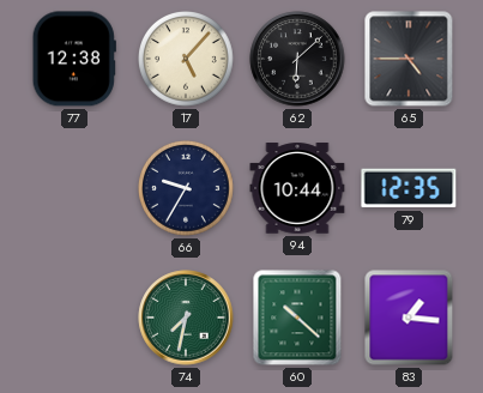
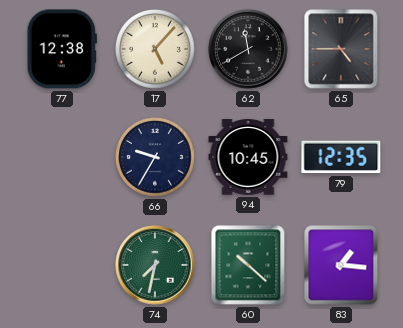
62: 6:08 -> 11:40 (248, 49)
94: 10:44 -> 10:45 (248, 157)
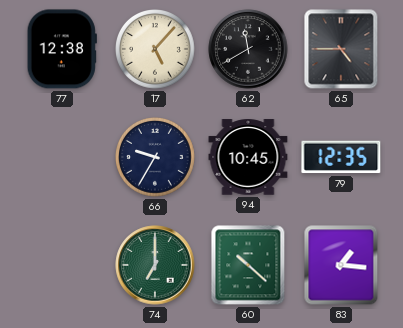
74: 7:32 -> 7:00 (155, 265)
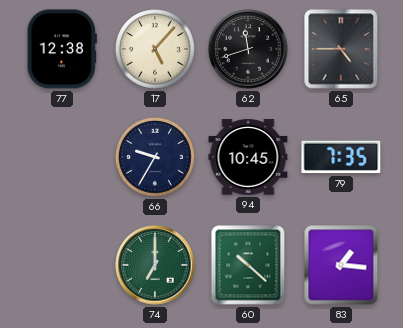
62: 11:40 -> 11:42 (248, 49)
79: 12:35 -> 7:35 (341, 157)
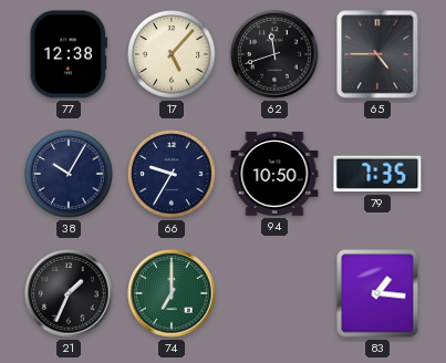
38: none -> 10:05 (70, 175)
94: 10:45 -> 10:50 (274, 174)
21: none -> 1:34 (69, 293)
60: 10:22 -> none (248, 265)
